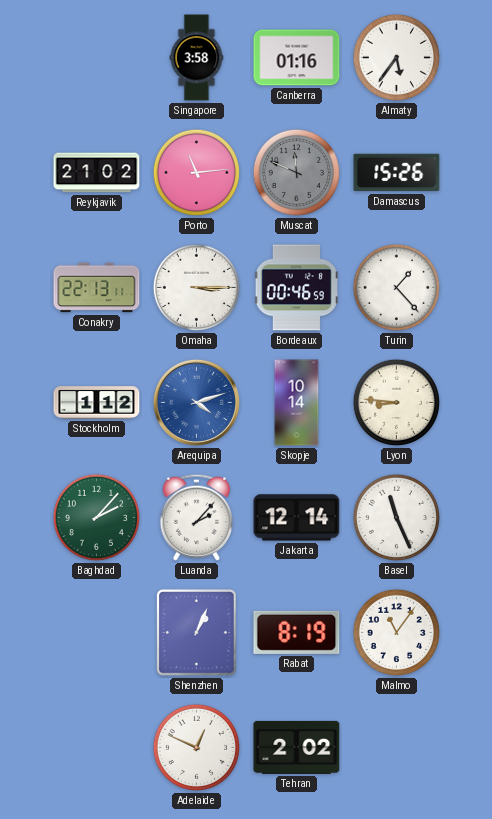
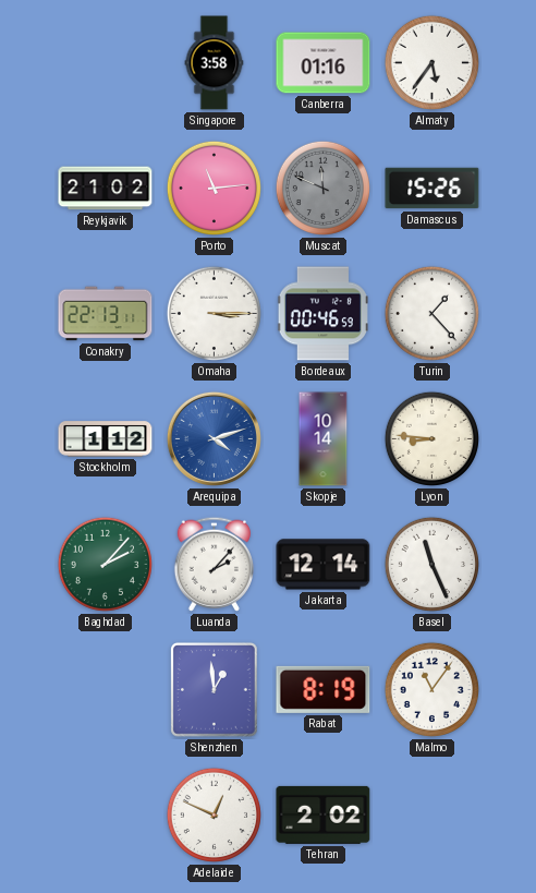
Shenzhen: 1:04 -> 12:59 (215, 690)
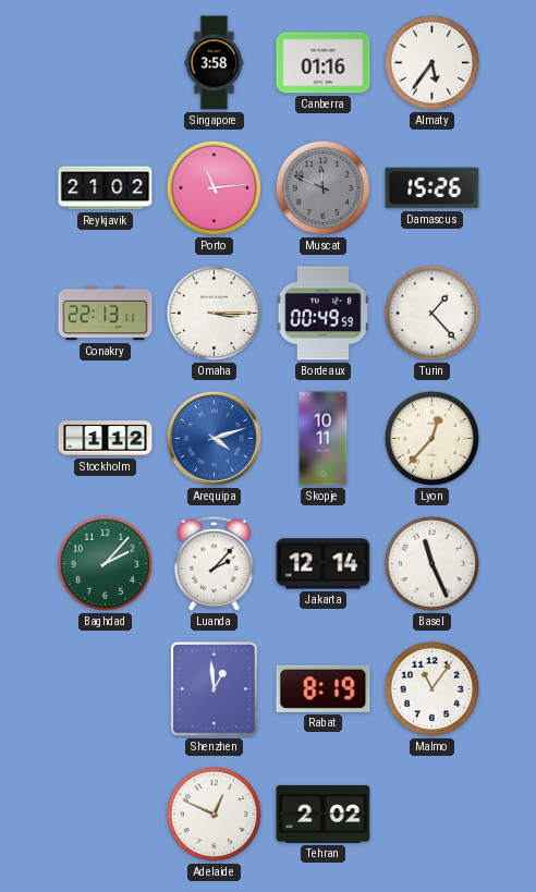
Bordeaux: 00:46 -> 00:49 (322, 314)
Skopje: 10:14 -> 10:11 (324, 439)
Lyon: 8:46 -> 12:37 (431, 438)
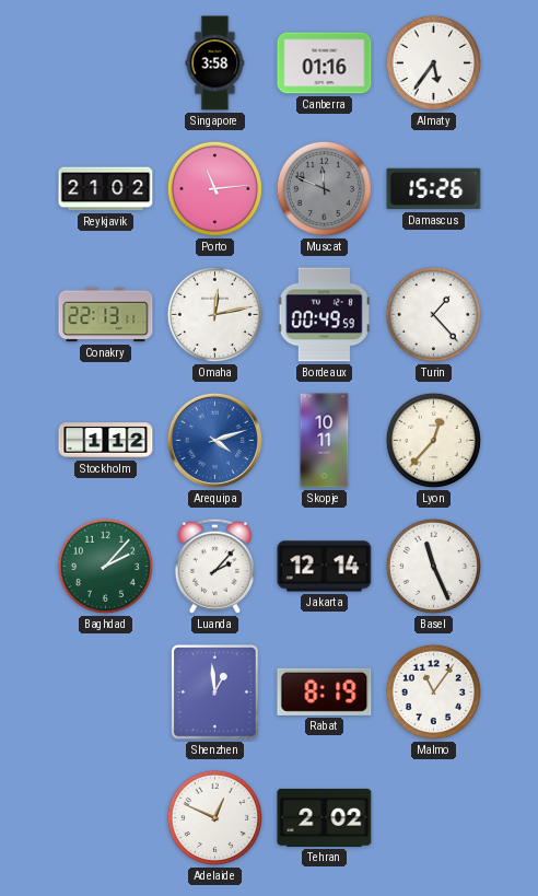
Omaha: 3:15 -> 12:13 (214, 314)
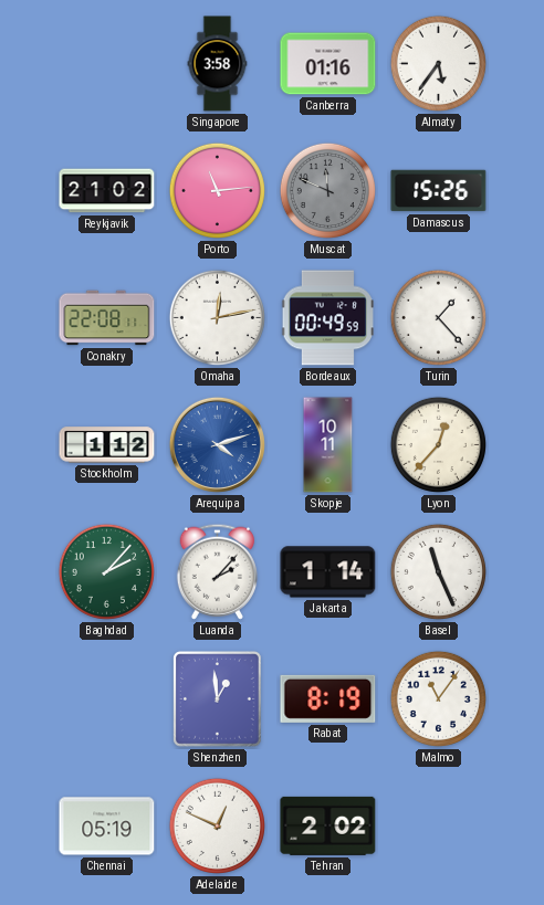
Conakry: 22:13 -> 22:08 (107, 318)
Jakarta: 12:14 -> 1:14 (328, 572)
Chennai: none -> 05:19 (107, 827)
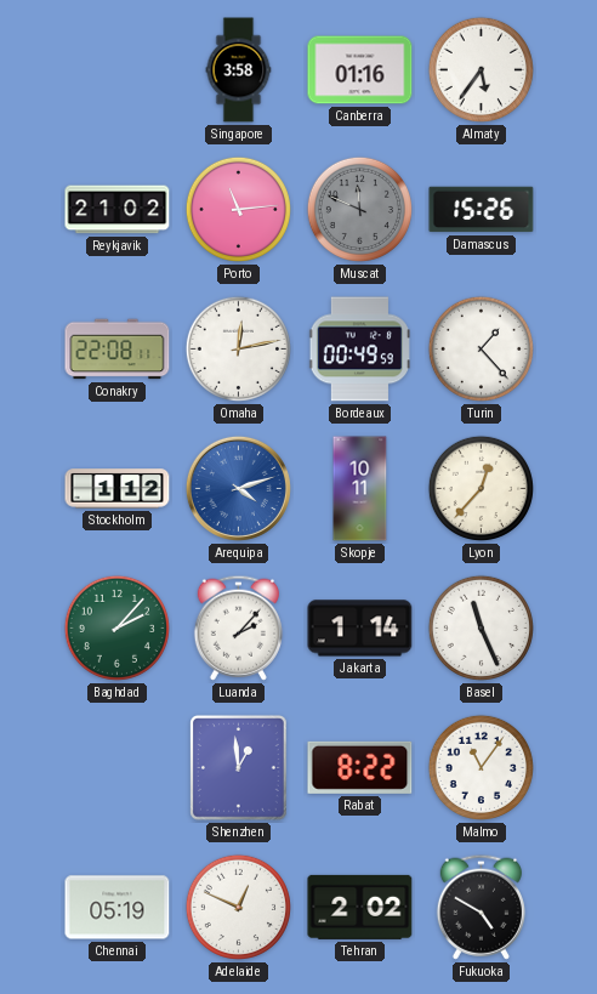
Rabat: 8:19 -> 8:22 (360, 767)
Fukuoka: none -> 4:50 (481, 907)
